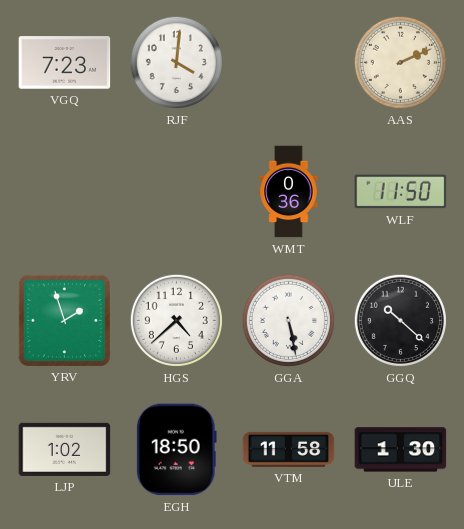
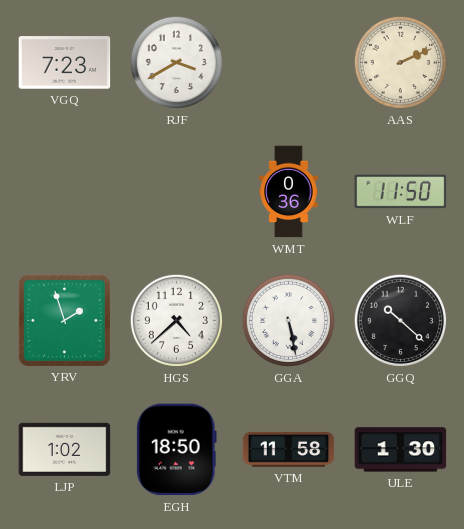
RJF: 4:01 -> 3:40 (176, 62)
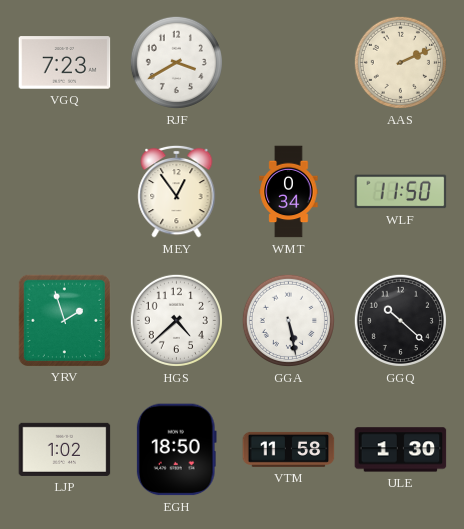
MEY: none -> 12:54 (177, 191)
WMT: 0:36 -> 0:34 (289, 192)
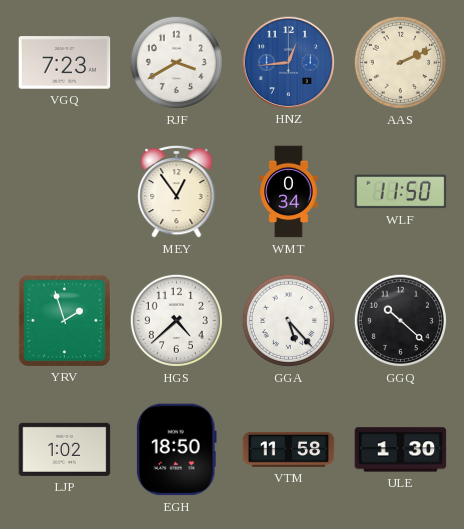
HNZ: none -> 12:44 (288, 62)
GGA: 5:28 -> 5:23 (288, 320)
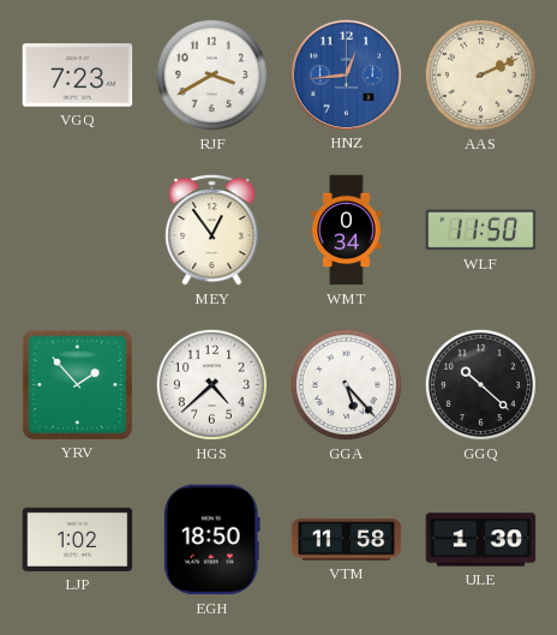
YRV: 1:57 -> 1:53 (77, 384)
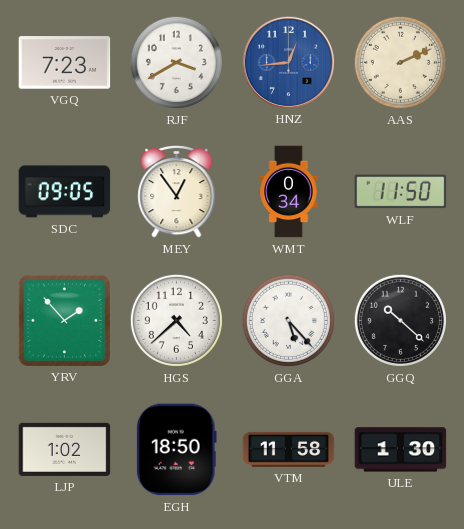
SDC: none -> 09:05 (65, 192)
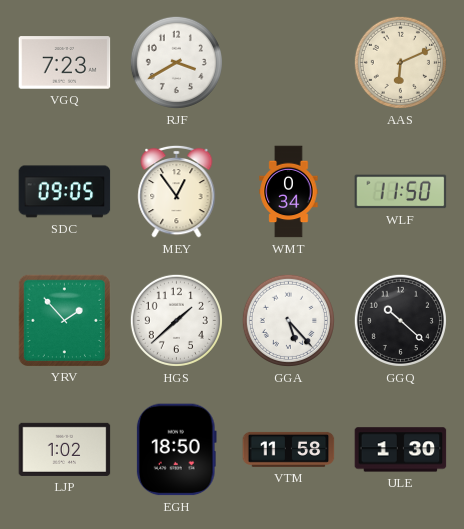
HNZ: 12:44 -> none (288, 62)
AAS: 2:11 -> 6:11 (400, 62)
HGS: 4:38 -> 1:38 (176, 320)
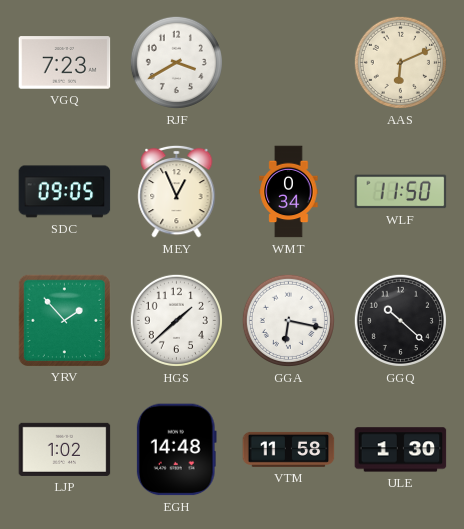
MEY: 12:54 -> 12:56 (177, 191)
GGA: 5:23 -> 6:17 (288, 320)
EGH: 18:50 -> 14:48 (176, 450)
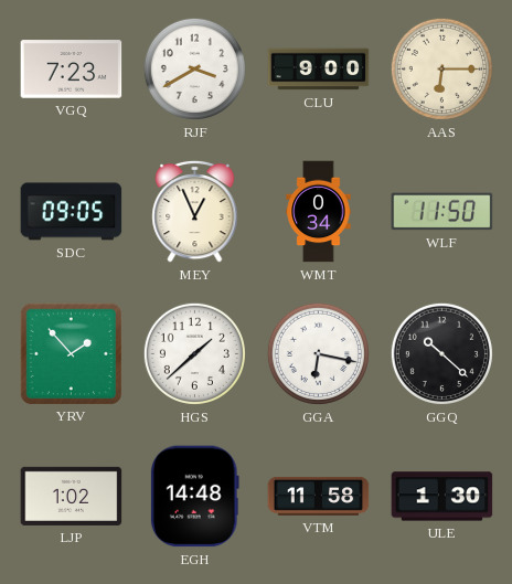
CLU: none -> 9:00 (319, 70)
AAS: 6:11 -> 6:15 (441, 68)
